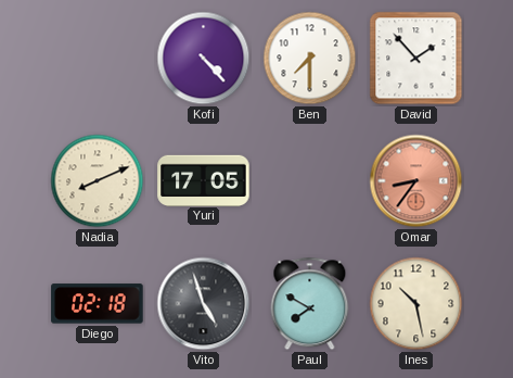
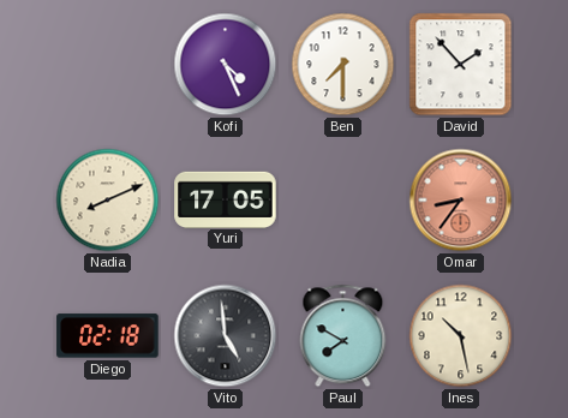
Kofi: 4:23 -> 4:26 (226, 65)
Vito: 4:57 -> 4:59 (226, 336)
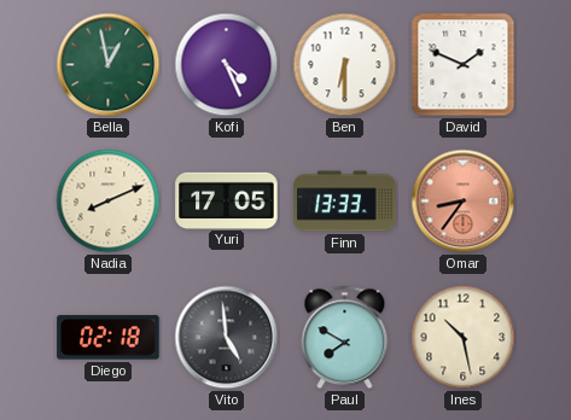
Bella: none -> 12:58 (109, 65)
Ben: 7:30 -> 6:30 (345, 65)
David: 1:53 -> 1:49 (464, 65)
Finn: none -> 13:33 (345, 202)
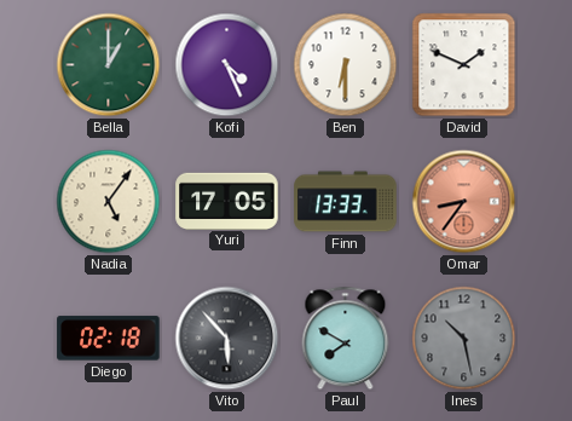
Bella: 12:58 -> 1:00 (109, 65)
Nadia: 8:11 -> 5:06 (109, 202)
Vito: 4:59 -> 5:53 (227, 339)
Ines dial: cream -> grey (464, 339)
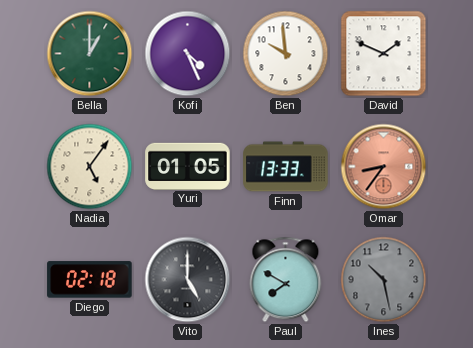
Ben: 6:30 -> 9:59 (286, 54)
Yuri: 17:05 -> 01:05 (188, 166)
Vito: 5:53 -> 5:00 (188, 280)
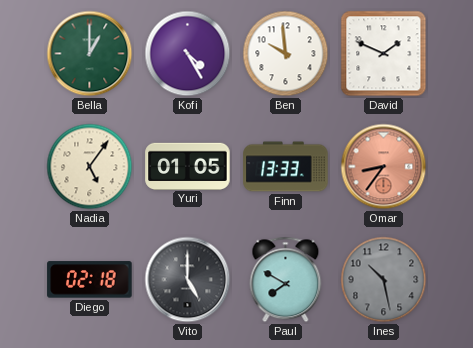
Kofi: 4:26 -> 4:25 (188, 54)
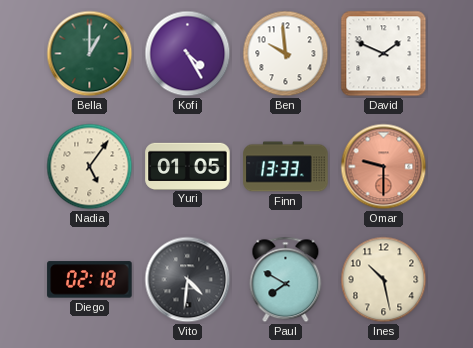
Omar: 8:36 -> 9:30 (384, 167)
Vito: 5:00 -> 4:31 (188, 280)
Ines dial: grey -> cream (384, 280)
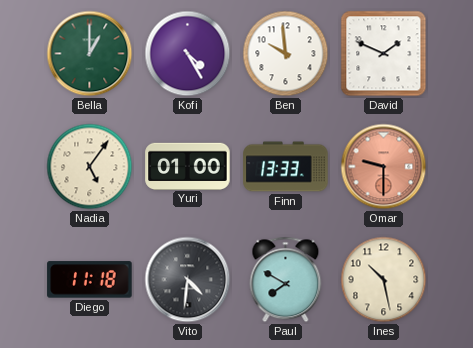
Yuri: 01:05 -> 01:00 (188, 166)
Diego: 02:18 -> 11:18 (90, 280)
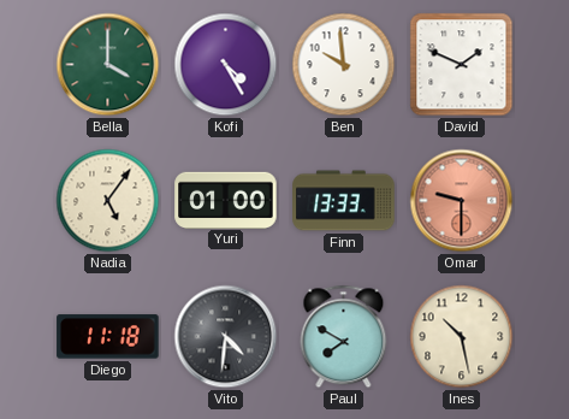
Bella: 1:00 -> 4:00 (108, 65)
